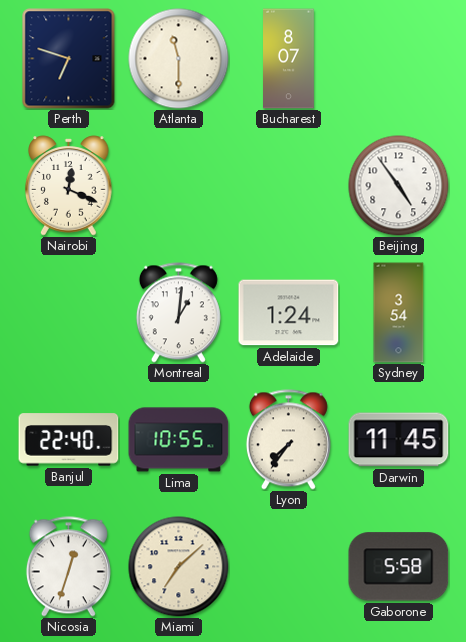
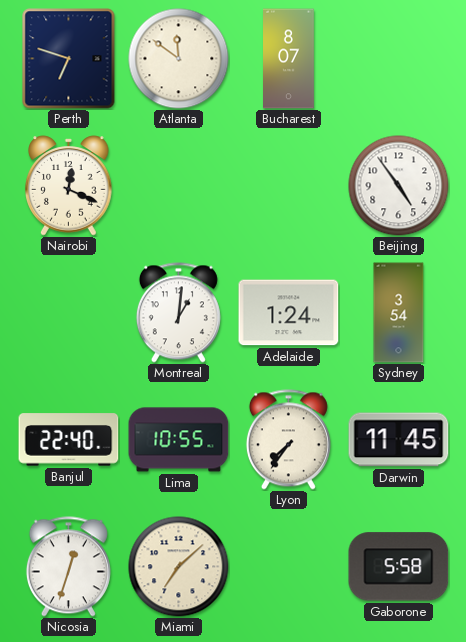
Atlanta: 11:30 -> 11:51 (179, 59)
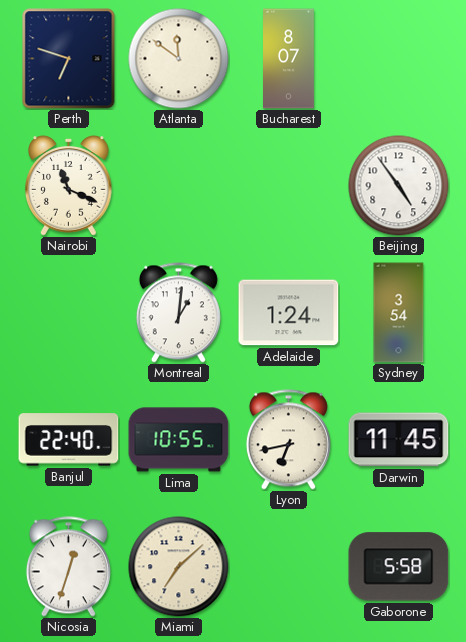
Nairobi: 12:19 -> 11:19 (69, 186)
Lyon: 7:36 -> 6:43 (288, 440)
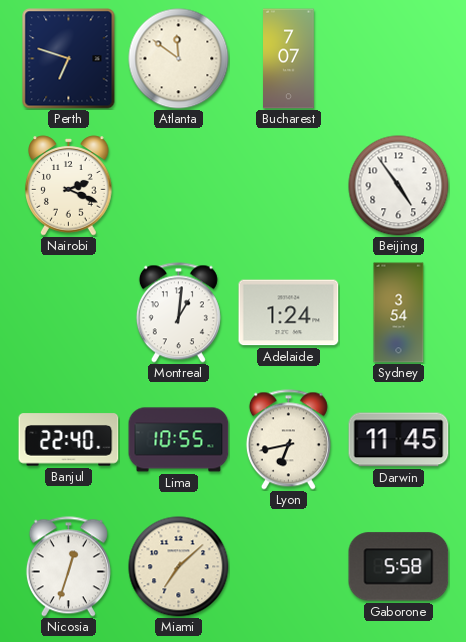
Bucharest: 8:07 -> 7:07 (289, 59)
Nairobi: 11:19 -> 2:19 (69, 186)
